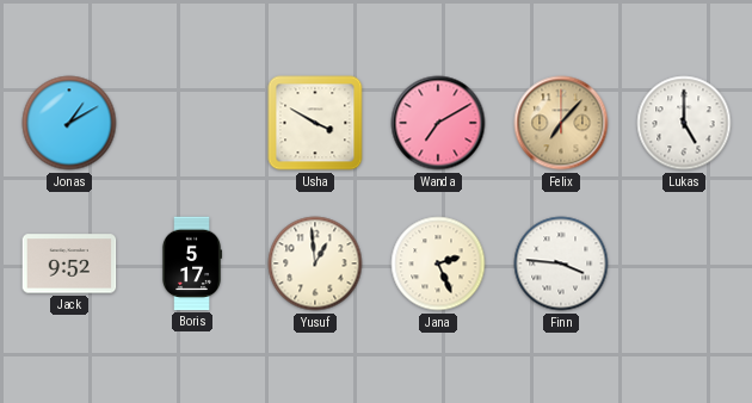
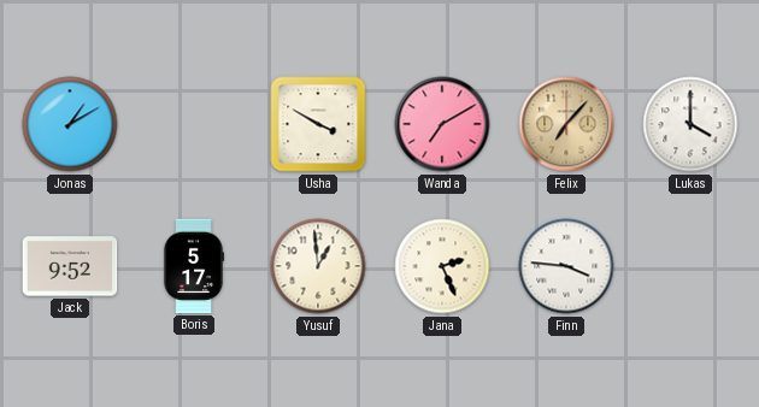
Lukas: 5:00 -> 4:00 (690, 124)
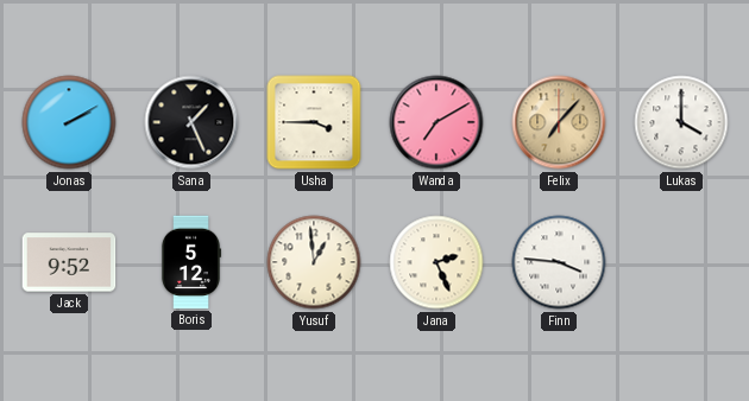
Jonas: 1:10 -> 2:10 (69, 122)
Sana: none -> 1:26 (191, 122)
Usha: 3:50 -> 3:45 (314, 122)
Boris: 5:17 -> 5:12 (190, 262)
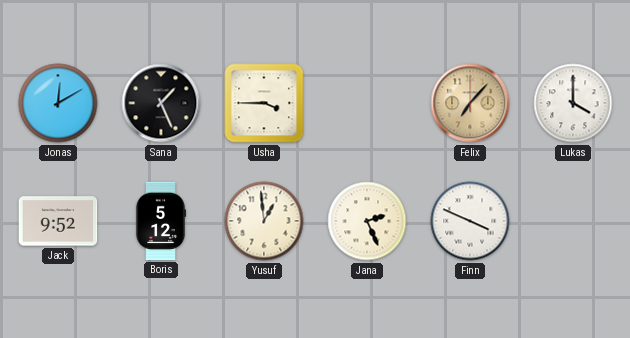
Jonas: 2:10 -> 12:10 (58, 103)
Wanda: 7:10 -> none (436, 122)
Finn: 3:46 -> 3:49 (470, 221)
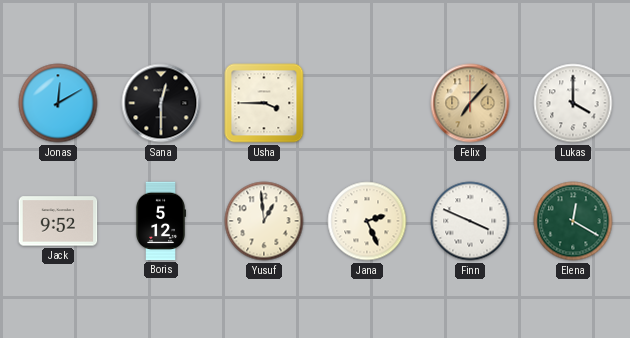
Sana: 1:26 -> 12:30 (161, 103)
Elena: none -> 12:20 (573, 221)
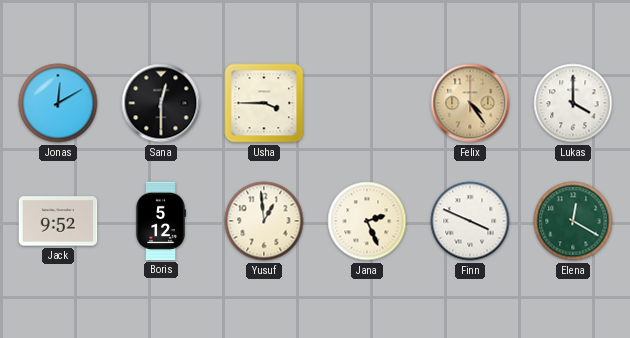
Felix: 7:07 -> 4:24 (470, 103)
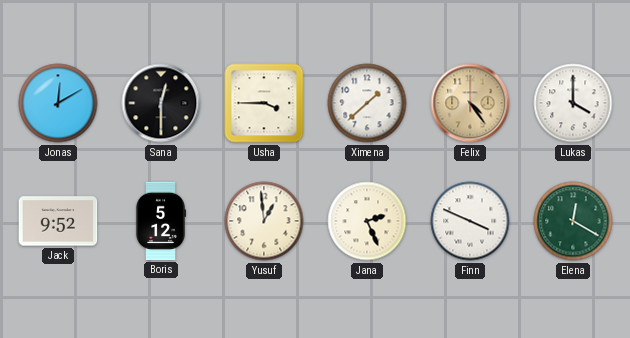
Ximena: none -> 1:38 (367, 103)
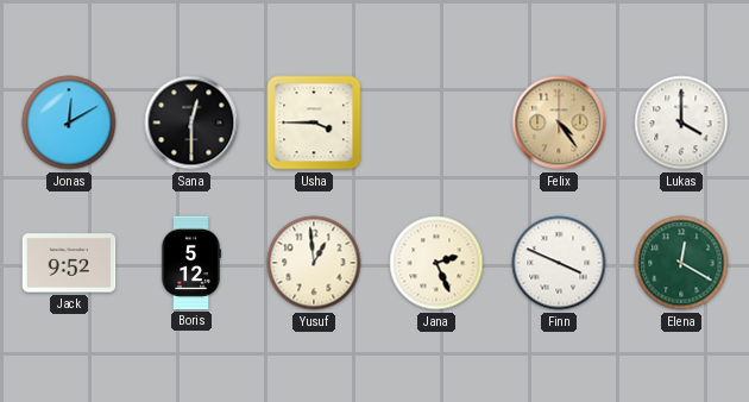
Ximena: 1:38 -> none (367, 103)
